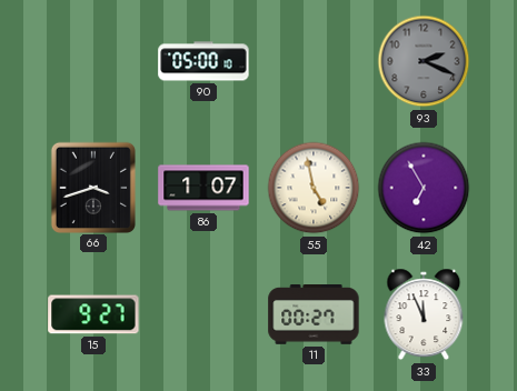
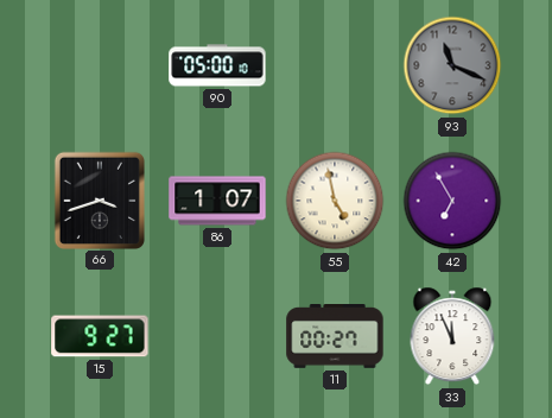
93: 2:19 -> 11:19 (452, 65)
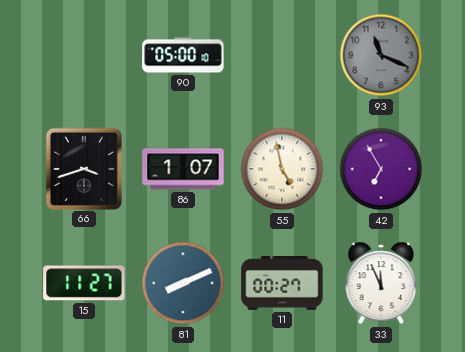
15: 9:27 -> 11:27 (84, 283)
81: none -> 8:11 (183, 283)
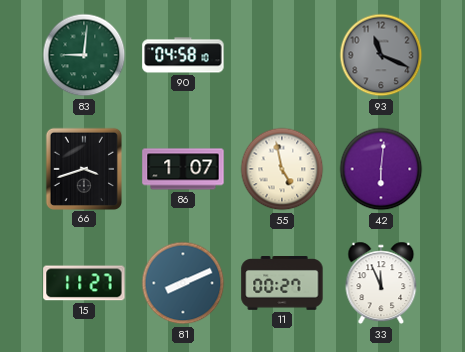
83: none -> 9:01 (84, 55)
90: 05:00 -> 04:58 (183, 55)
42: 6:55 -> 6:01 (381, 169)
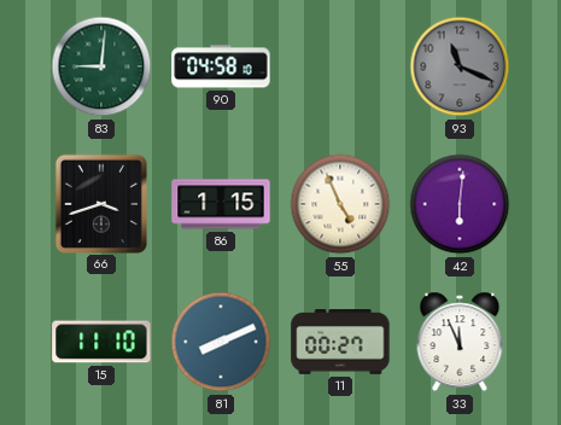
86: 1:07 -> 1:15 (221, 204)
55: 4:58 -> 4:56 (340, 204)
15: 11:27 -> 11:10 (101, 342)
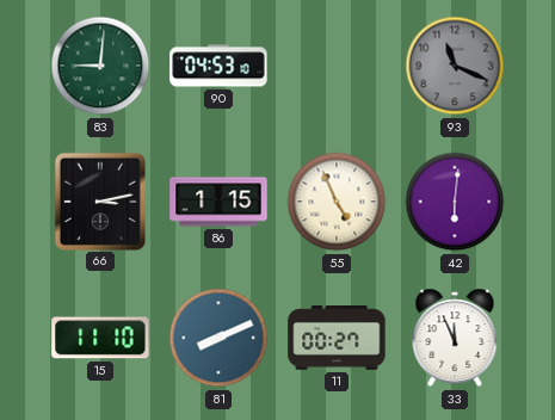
90: 04:58 -> 04:53 (218, 66)
66: 3:42 -> 3:13 (99, 200)
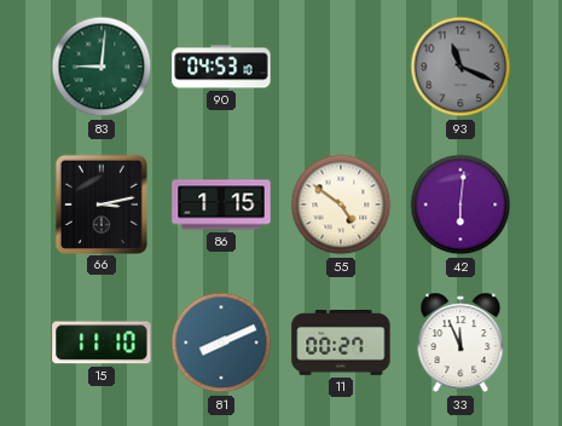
55: 4:56 -> 4:51 (341, 205)
